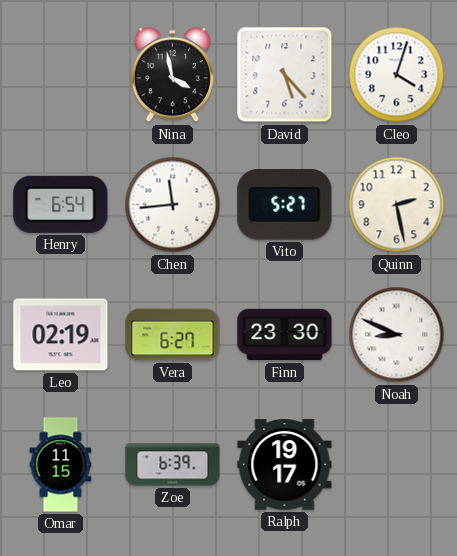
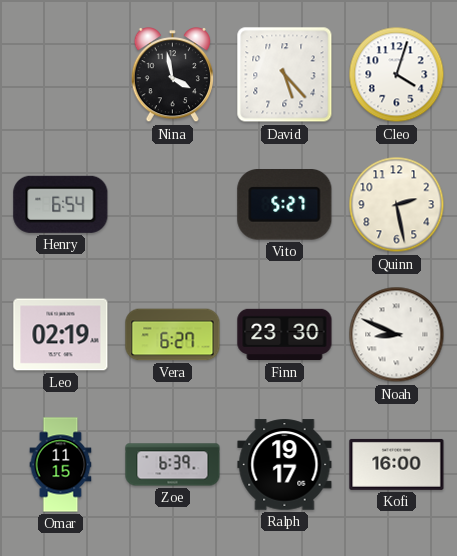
Chen: 11:44 -> none (173, 205)
Kofi: none -> 16:00 (397, 464)
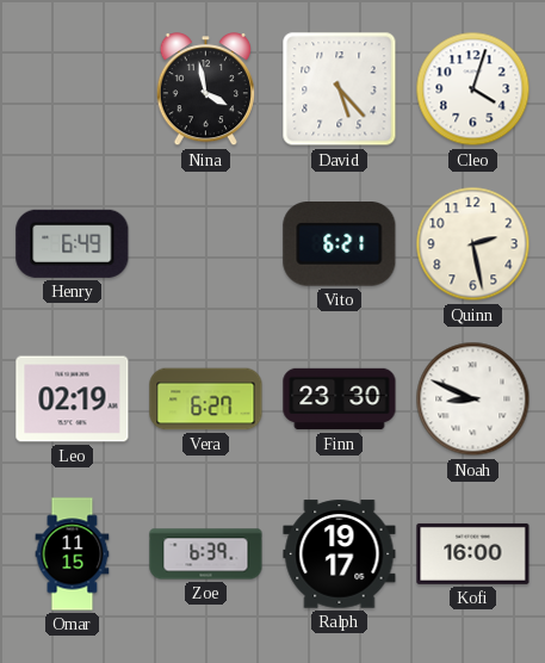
Henry: 6:54 -> 6:49 (73, 243)
Vito: 5:27 -> 6:21 (340, 244)
